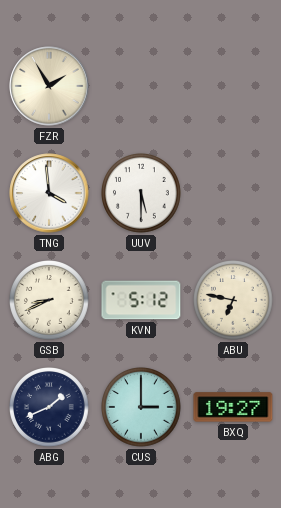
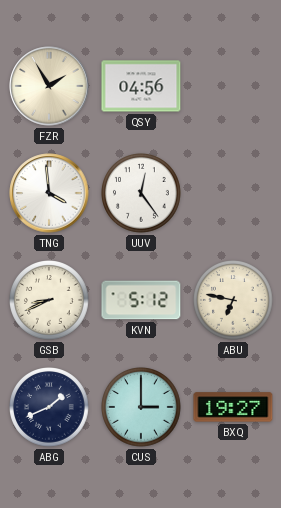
QSY: none -> 04:56 (141, 86)
UUV: 5:30 -> 12:24 (142, 194)
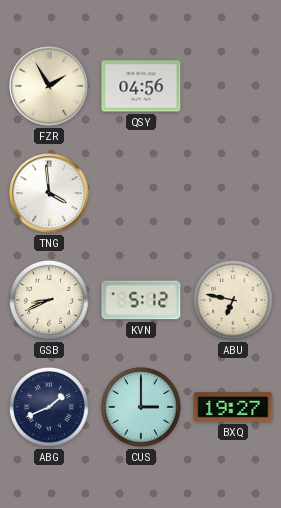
UUV: 12:24 -> none (142, 194)
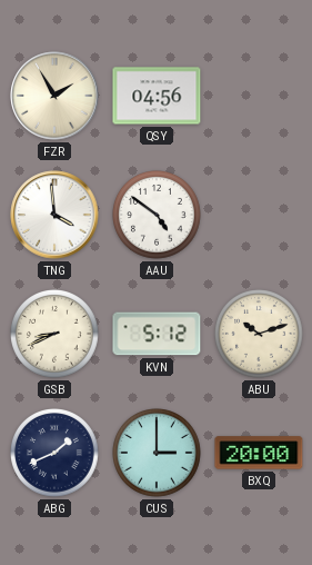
AAU: none -> 4:51 (158, 216)
ABU: 6:47 -> 10:12 (260, 335)
BXQ: 19:27 -> 20:00 (259, 453)
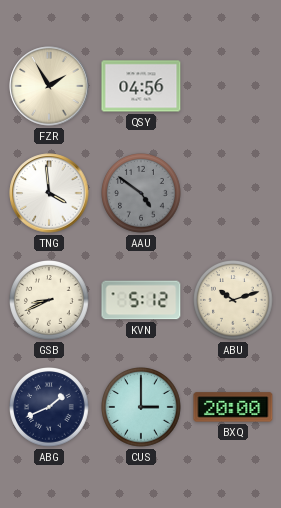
AAU dial: white -> grey (142, 194)
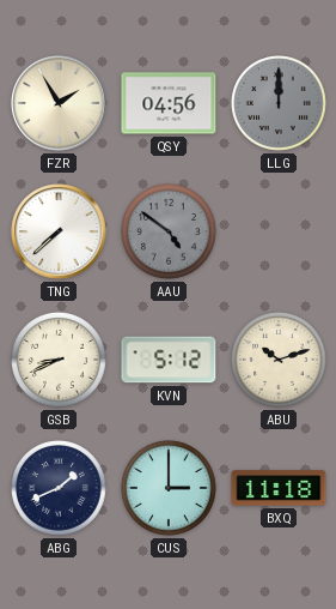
LLG: none -> 12:00 (280, 104)
TNG: 3:59 -> 7:38 (59, 231)
BXQ: 20:00 -> 11:18 (279, 488)
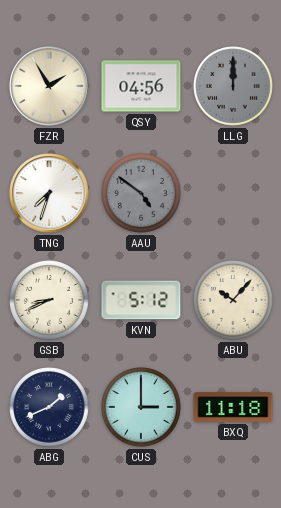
TNG: 7:38 -> 7:33 (49, 193)
ABU: 10:12 -> 10:07 (234, 301)
